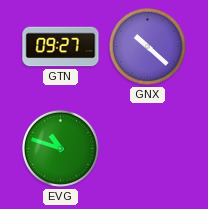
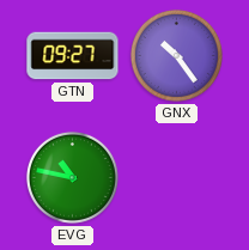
GNX: 10:22 -> 10:24 (176, 55)
EVG: 10:48 -> 10:47 (72, 177)
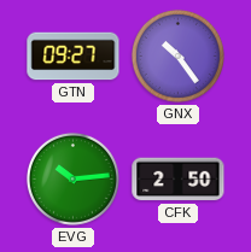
EVG: 10:47 -> 10:14 (72, 178)
CFK: none -> 2:50 (179, 180)
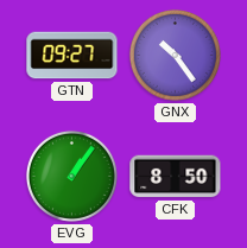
EVG: 10:14 -> 1:06 (71, 176)
CFK: 2:50 -> 8:50 (176, 177)
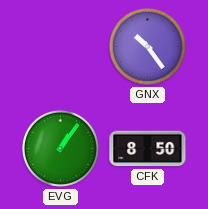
GTN: 09:27 -> none (72, 56)
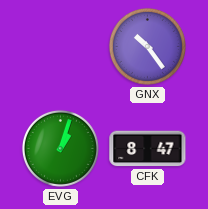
EVG: 1:06 -> 1:03 (60, 148)
CFK: 8:50 -> 8:47 (148, 149)
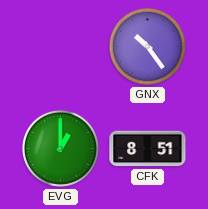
EVG: 1:03 -> 1:00 (60, 148)
CFK: 8:47 -> 8:51 (148, 149)
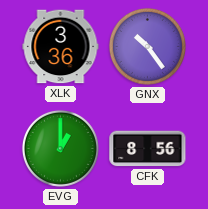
XLK: none -> 3:36 (61, 47)
CFK: 8:51 -> 8:56 (148, 149)
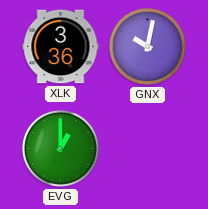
GNX: 10:24 -> 10:02 (147, 46)
CFK: 8:56 -> none (148, 149)
